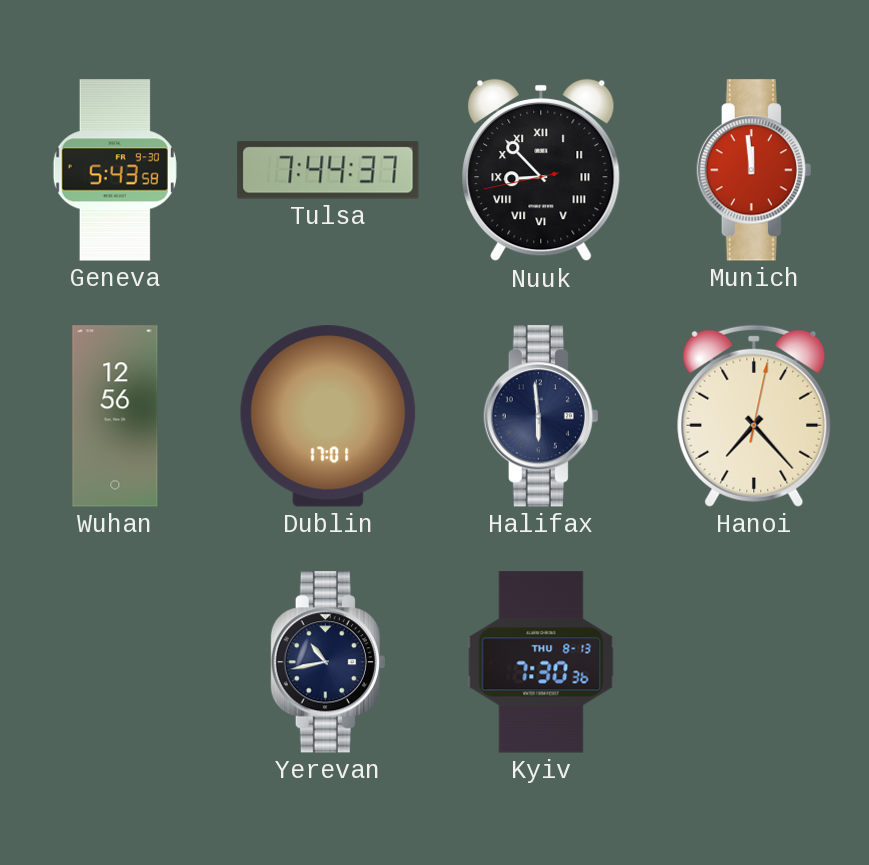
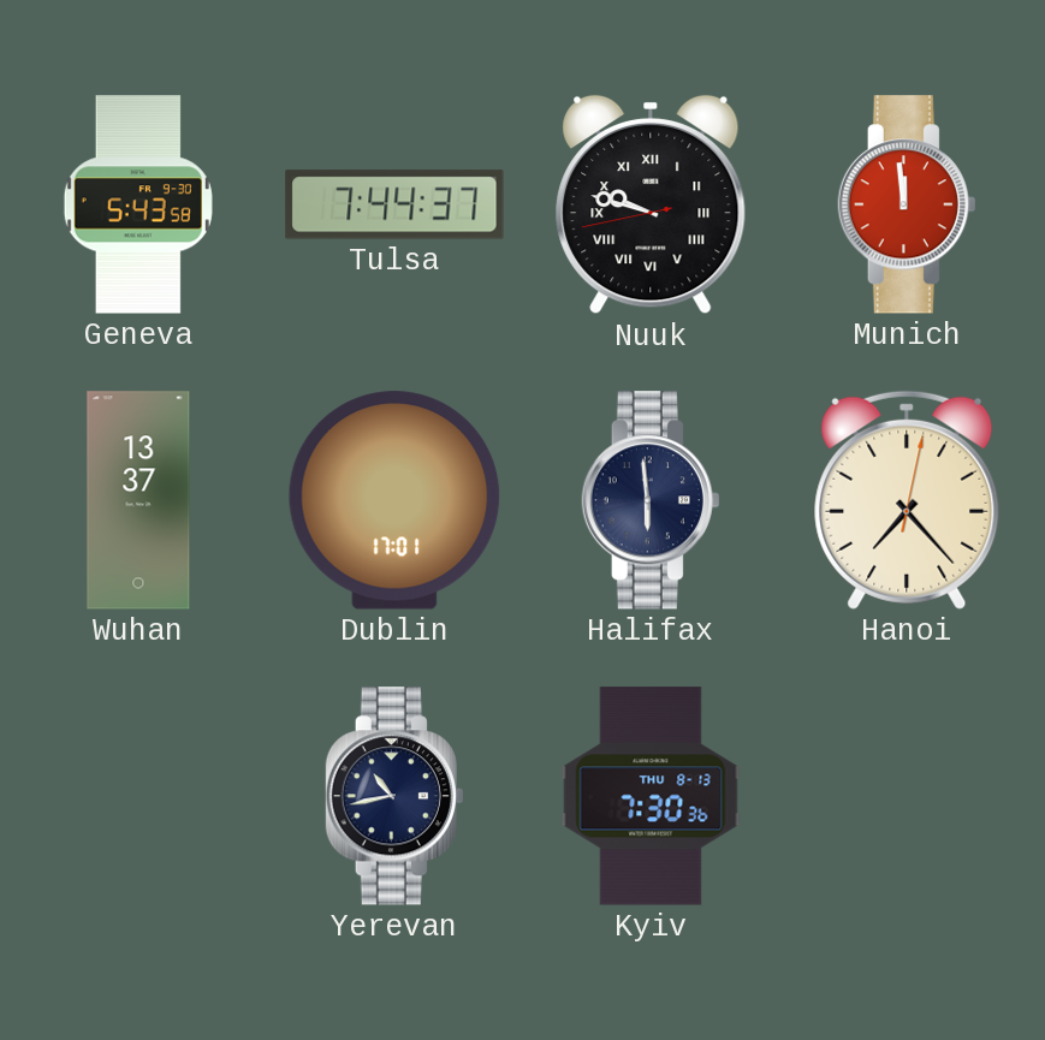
Nuuk: 8:52 -> 9:47 (651, 204)
Wuhan: 12:56 -> 13:37 (138, 500)
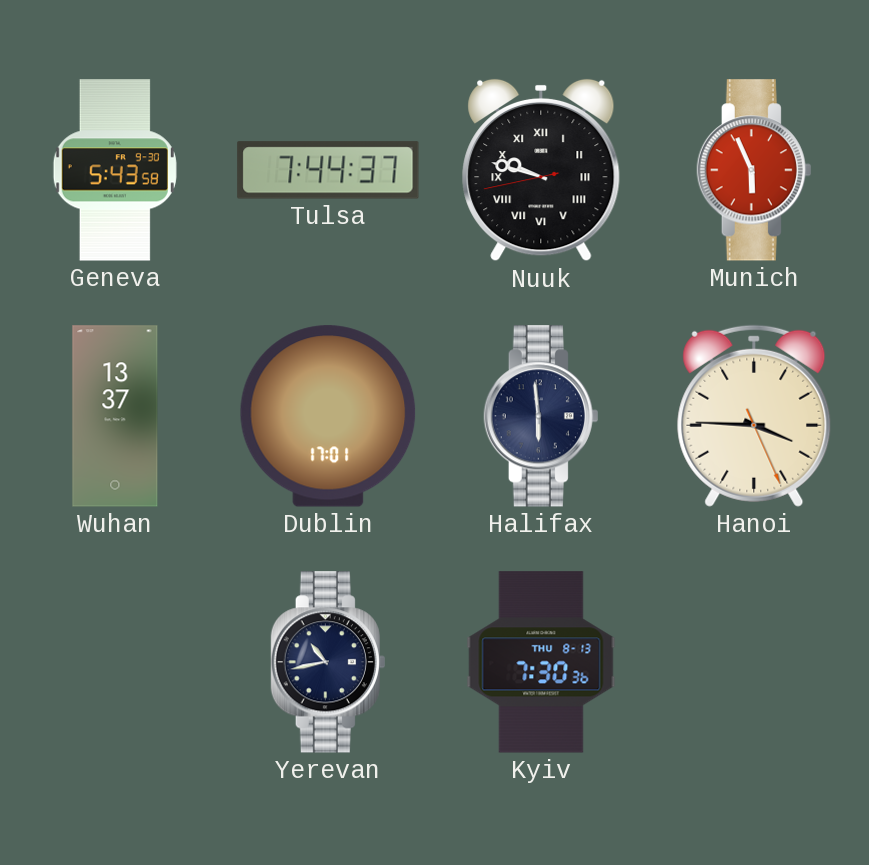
Munich: 11:59 -> 5:56 (754, 170)
Hanoi: 7:23 -> 3:45 (754, 416)
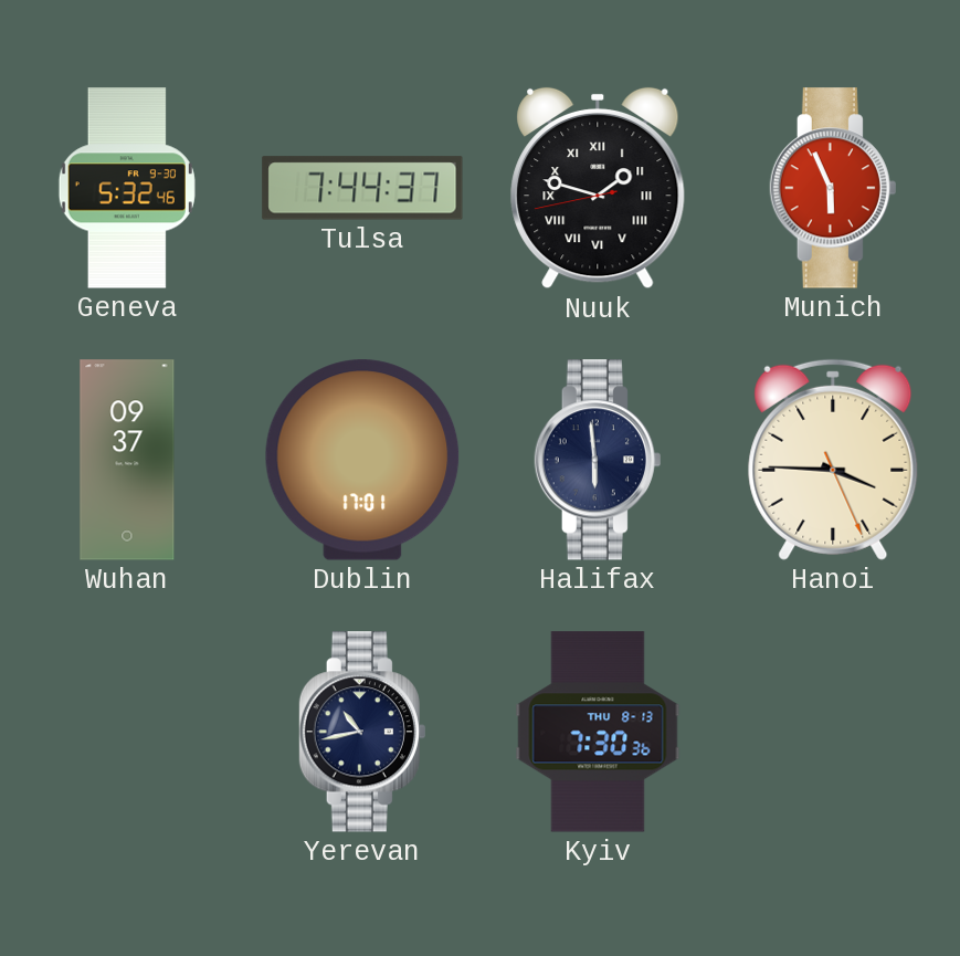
Geneva: 5:43 -> 5:32 (127, 188)
Nuuk: 9:47 -> 1:47 (598, 188)
Wuhan: 13:37 -> 09:37 (127, 460)
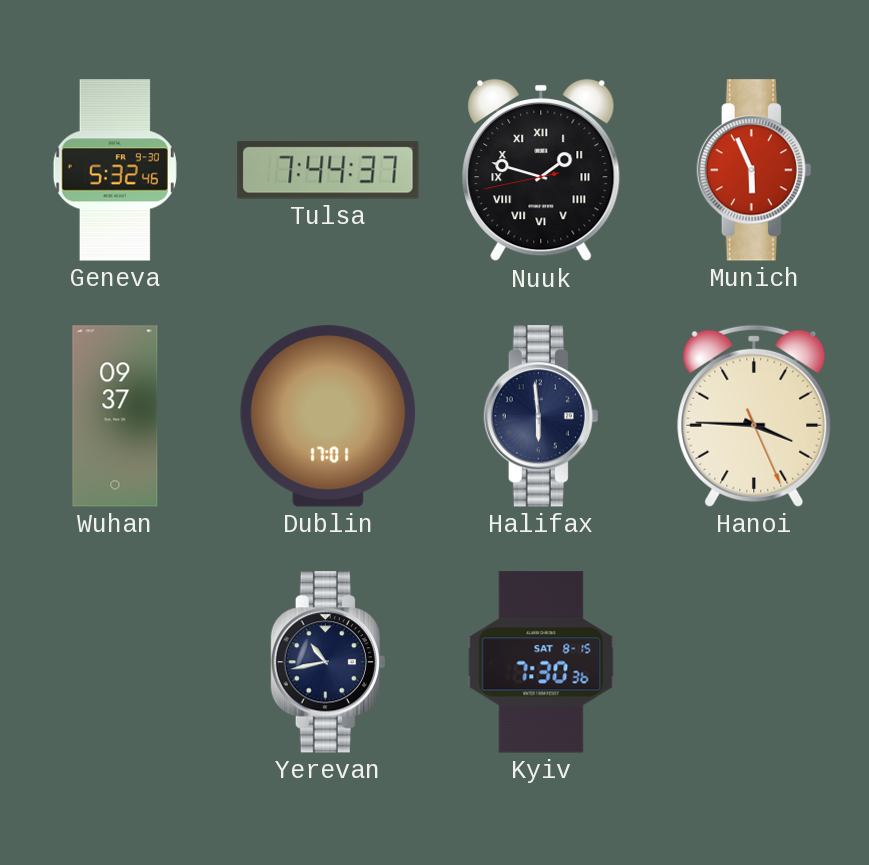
Kyiv date: THU 8-13 -> SAT 8-15 (541, 662)
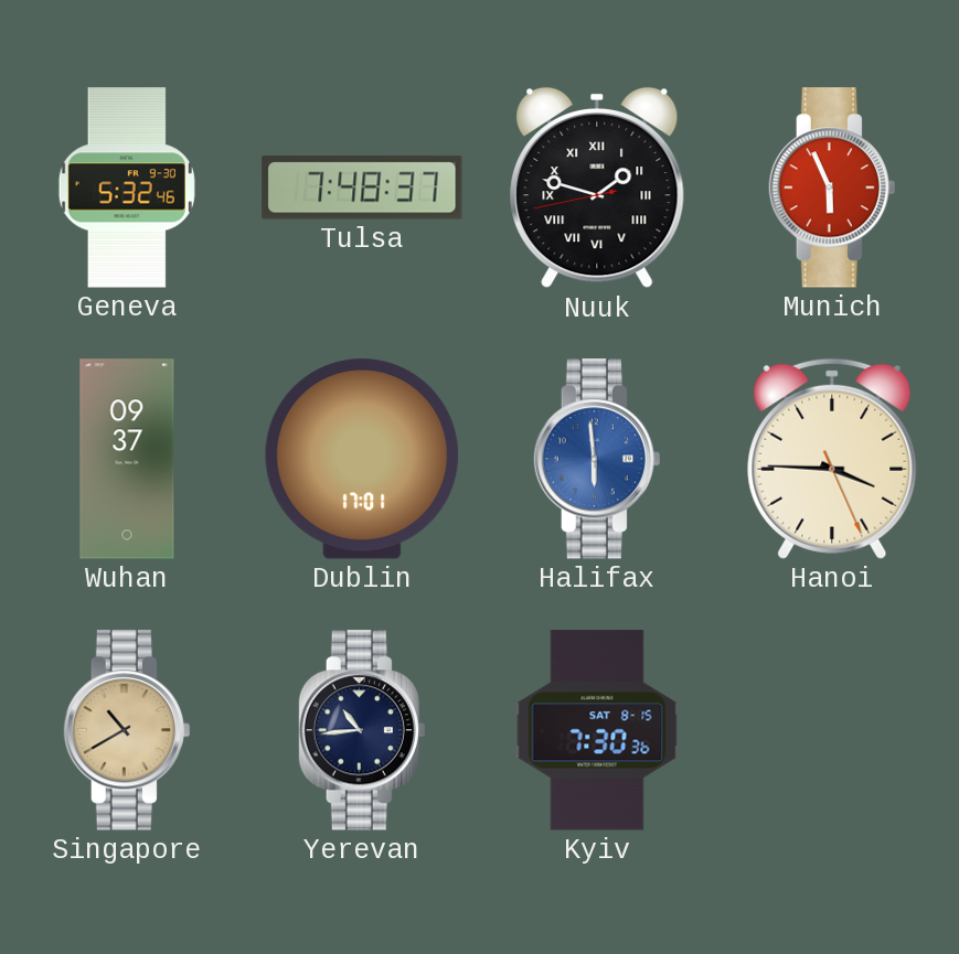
Tulsa: 7:44 -> 7:48 (362, 187)
Halifax dial: navy -> blue (597, 459)
Singapore: none -> 10:40 (127, 730)
Yerevan: 10:43 -> 10:44 (362, 730)
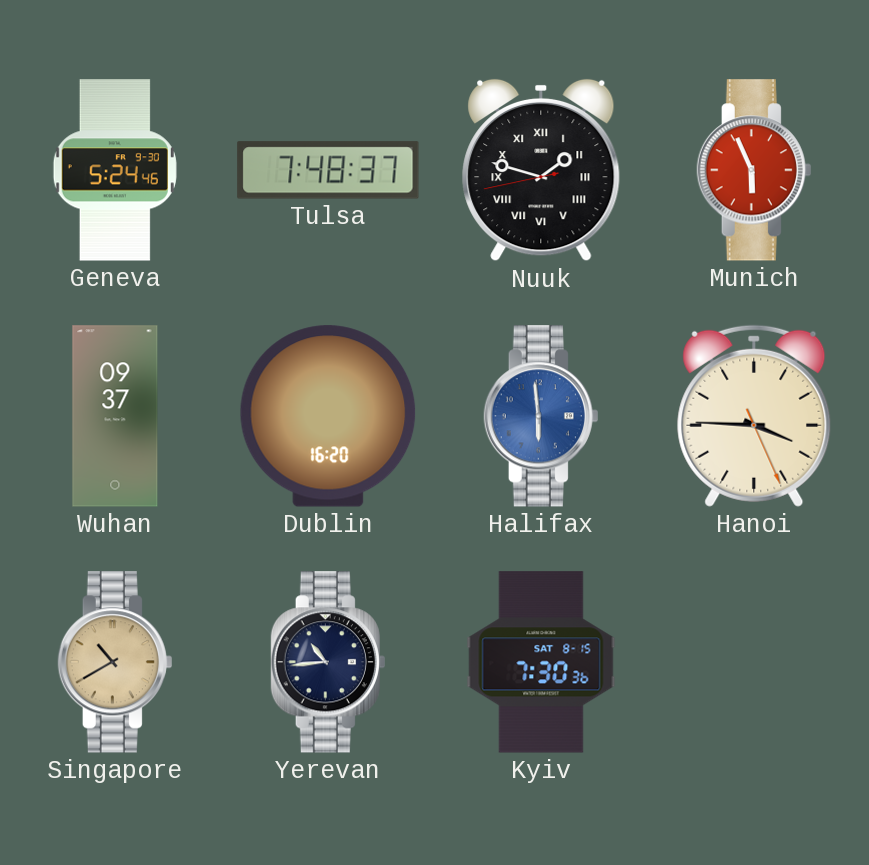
Geneva: 5:32 -> 5:24 (115, 170)
Dublin: 17:01 -> 16:20 (328, 416)
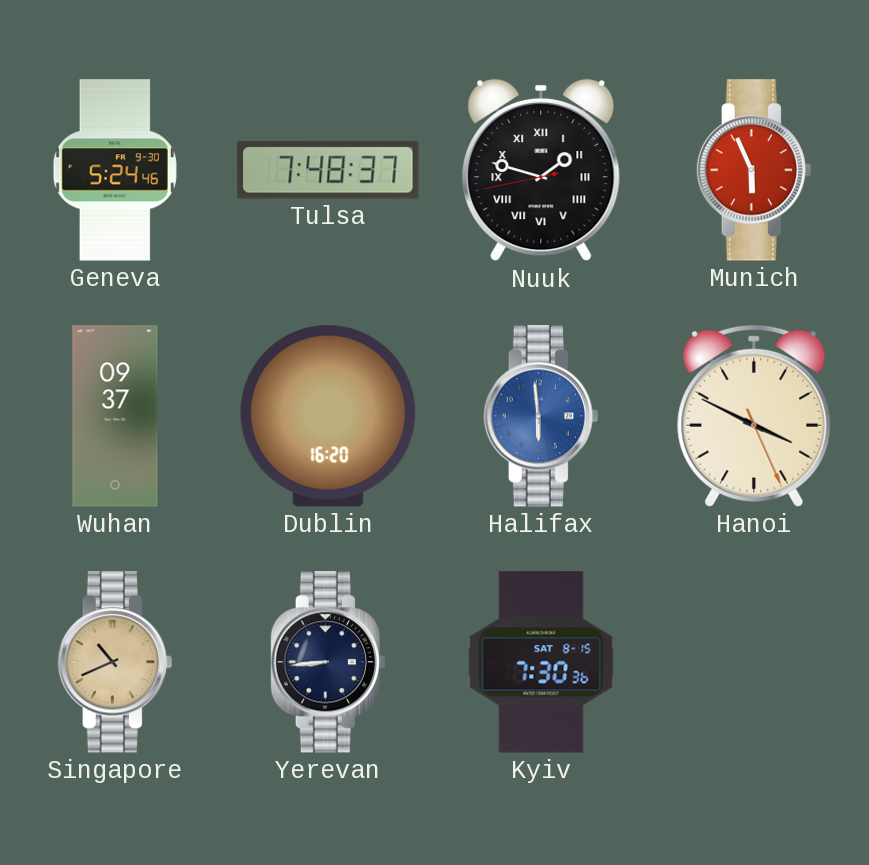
Hanoi: 3:45 -> 3:49 (754, 416)
Singapore: 10:40 -> 10:41 (115, 662)
Yerevan: 10:44 -> 8:44 (328, 662)
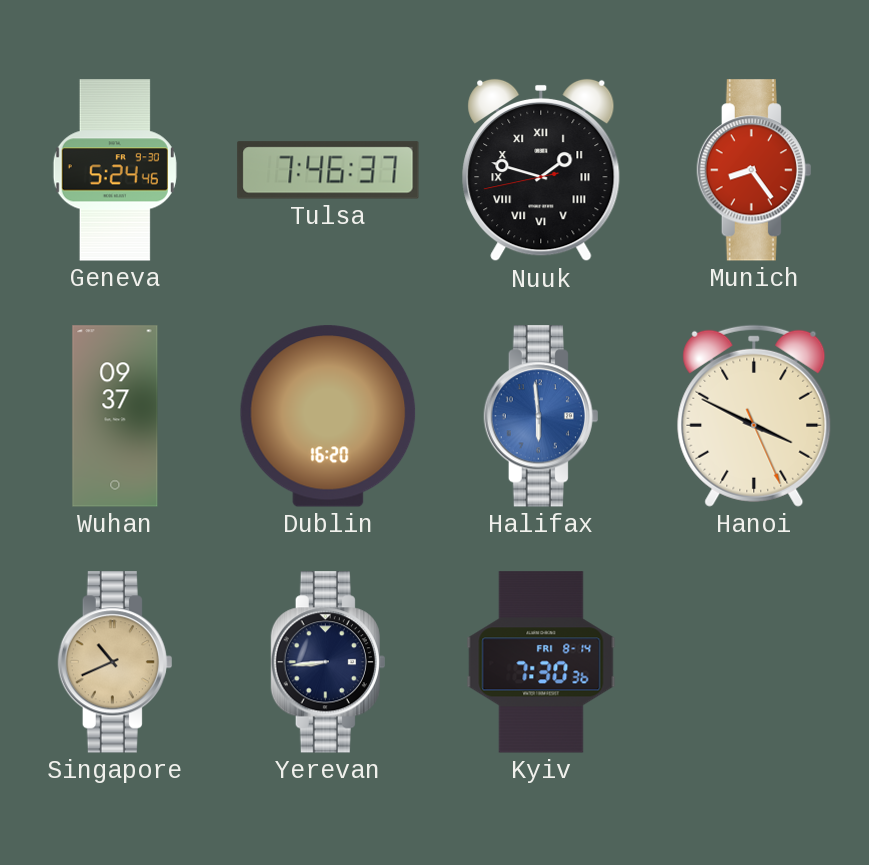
Tulsa: 7:48 -> 7:46 (328, 170)
Munich: 5:56 -> 8:24 (754, 170)
Kyiv date: SAT 8-15 -> FRI 8-14 (541, 662)
